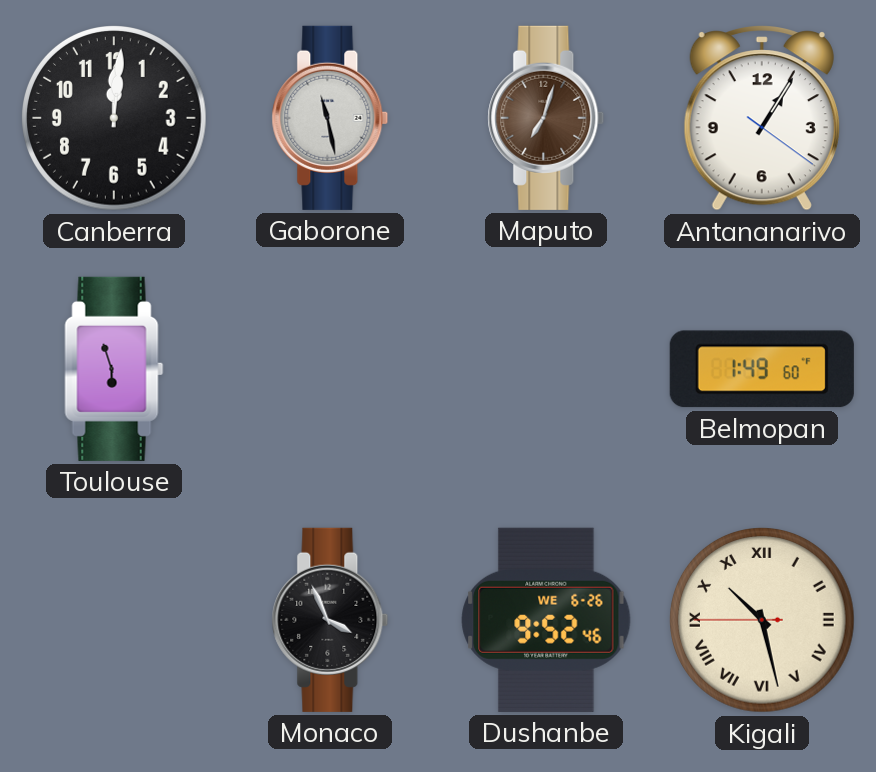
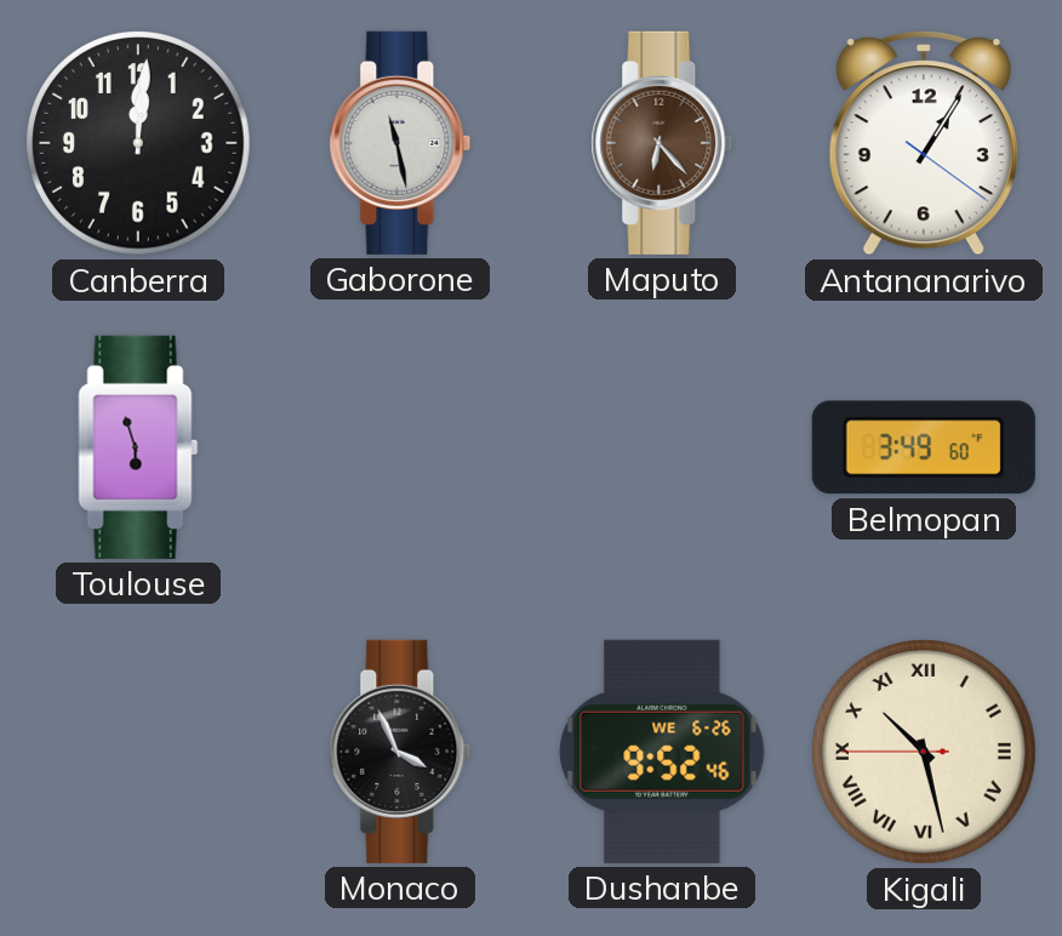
Maputo: 7:03 -> 6:23 (662, 143)
Belmopan: 1:49 -> 3:49 (924, 447)
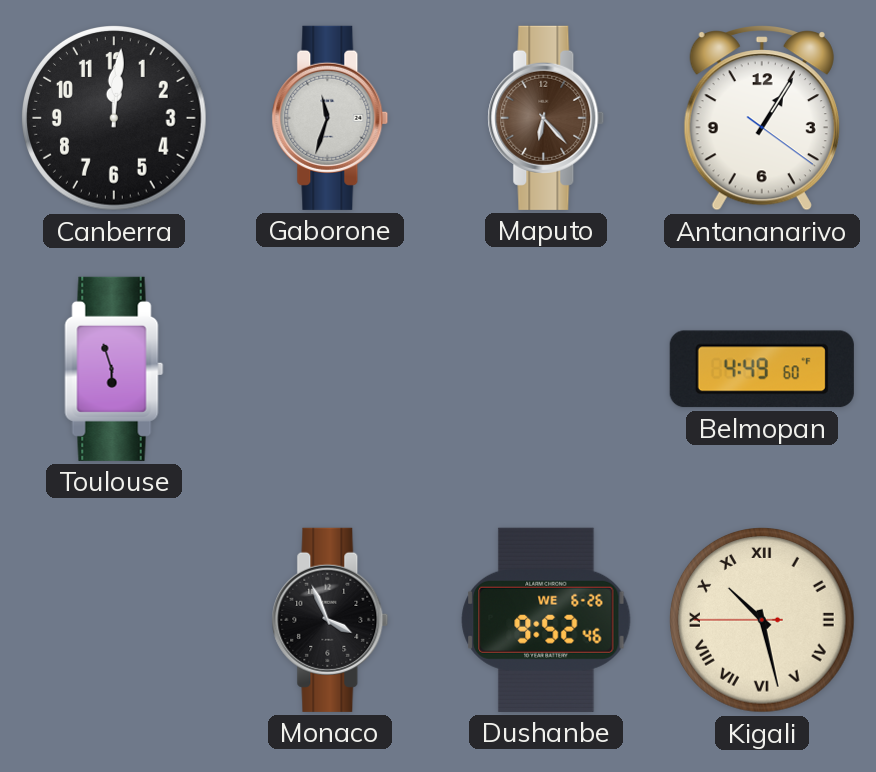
Gaborone: 11:28 -> 11:33 (330, 118)
Belmopan: 3:49 -> 4:49 (762, 369)
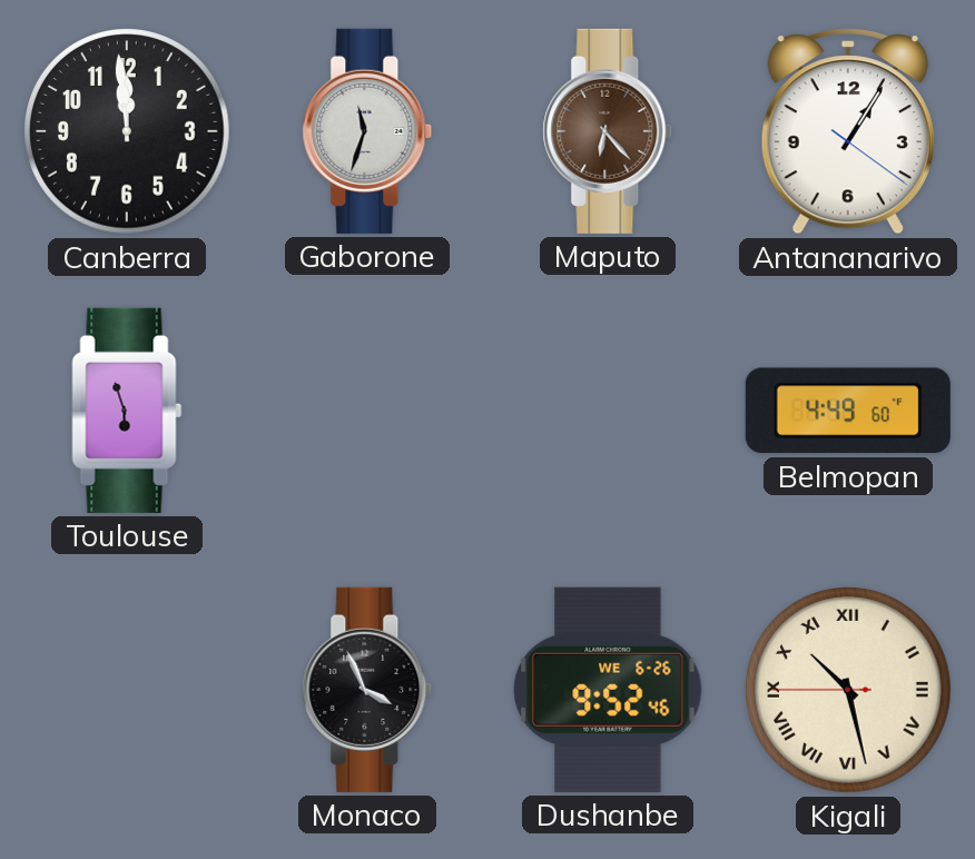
Canberra: 12:01 -> 11:59 (128, 132)
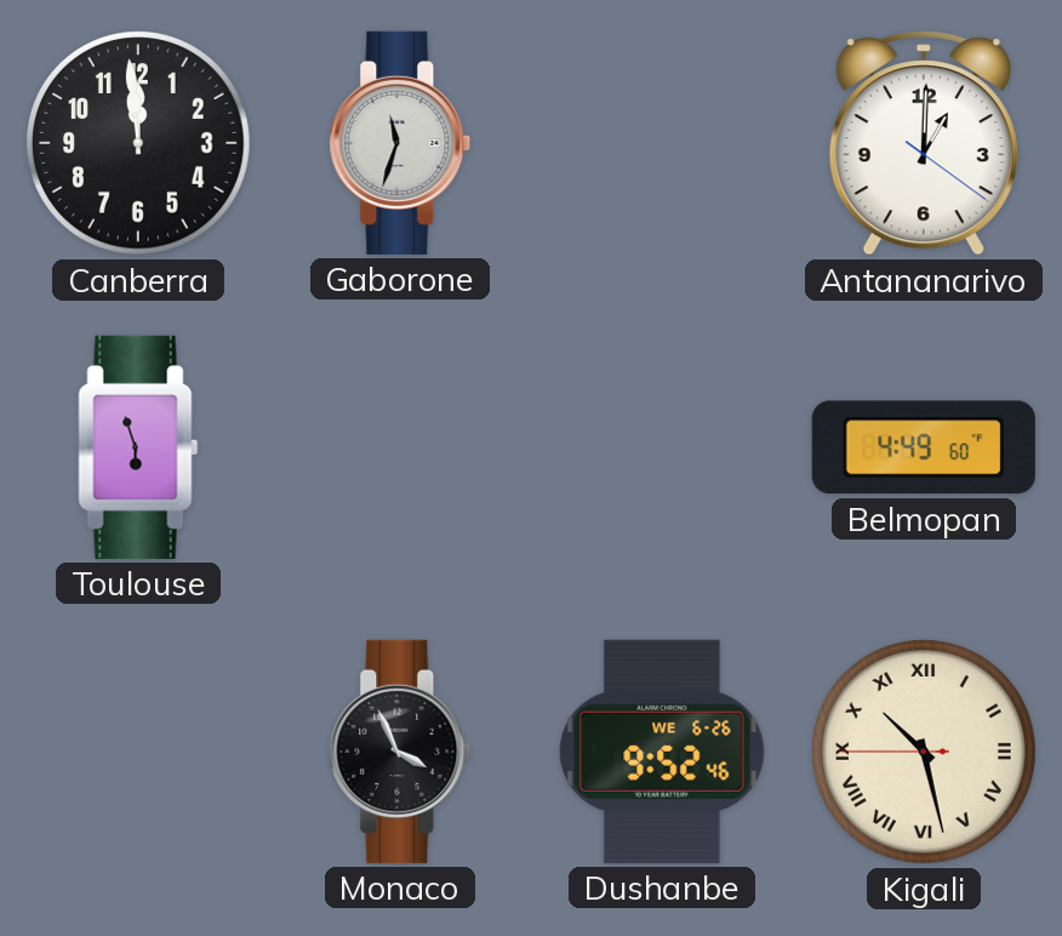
Maputo: 6:23 -> none (608, 131)
Antananarivo: 1:05 -> 1:00 (924, 144)
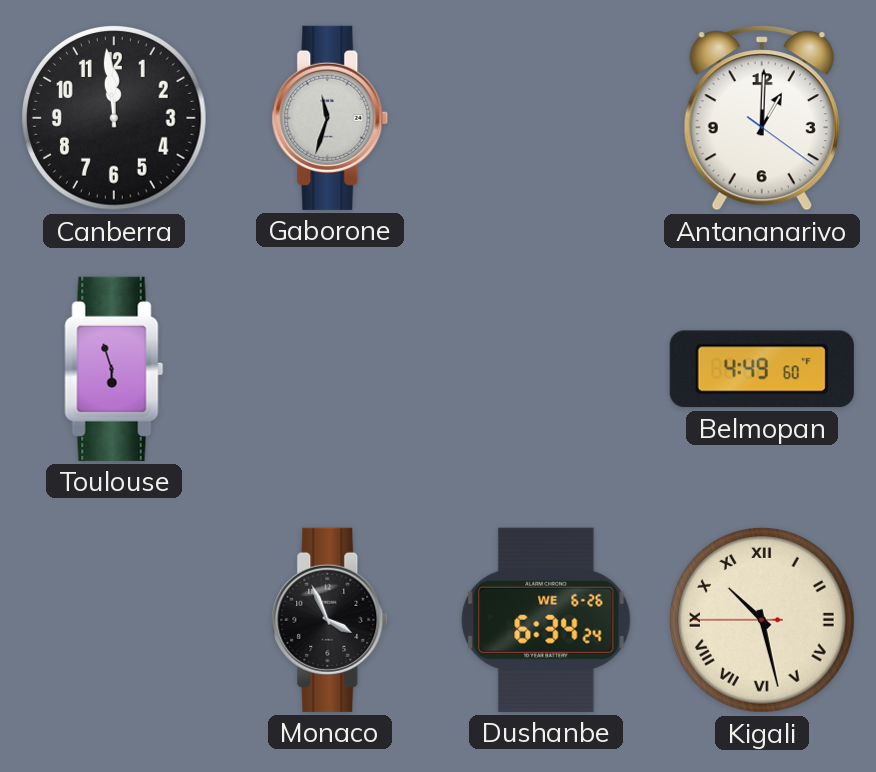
Dushanbe: 9:52 -> 6:34 (546, 620)
